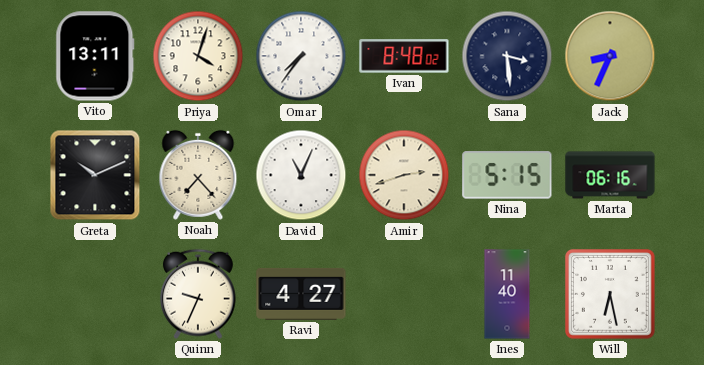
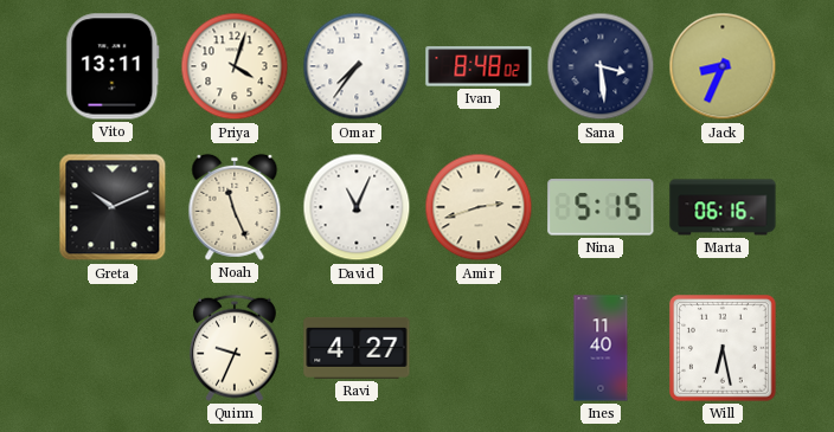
Noah: 7:23 -> 11:26 (235, 207)
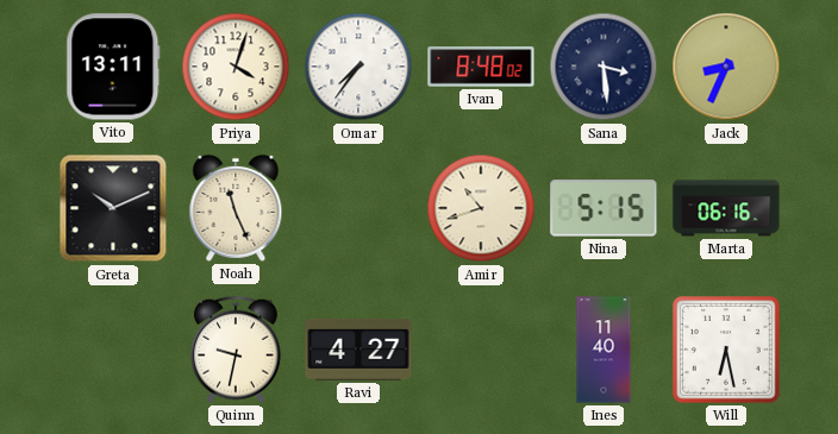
David: 11:04 -> none (357, 207)
Amir: 2:42 -> 10:42 (481, 208)
Quinn: 9:34 -> 9:32 (236, 350)
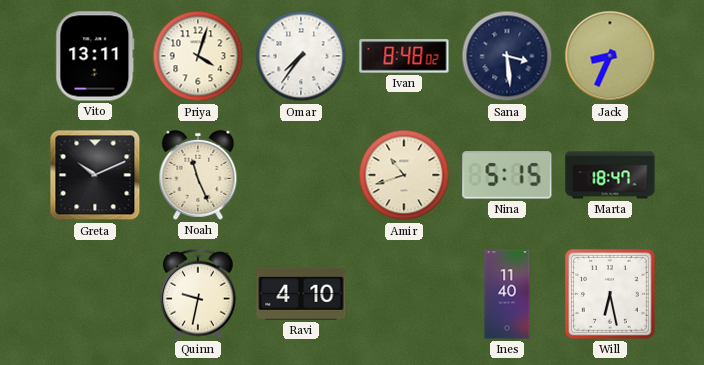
Marta: 06:16 -> 18:47 (610, 175)
Ravi: 4:27 -> 4:10 (301, 294)
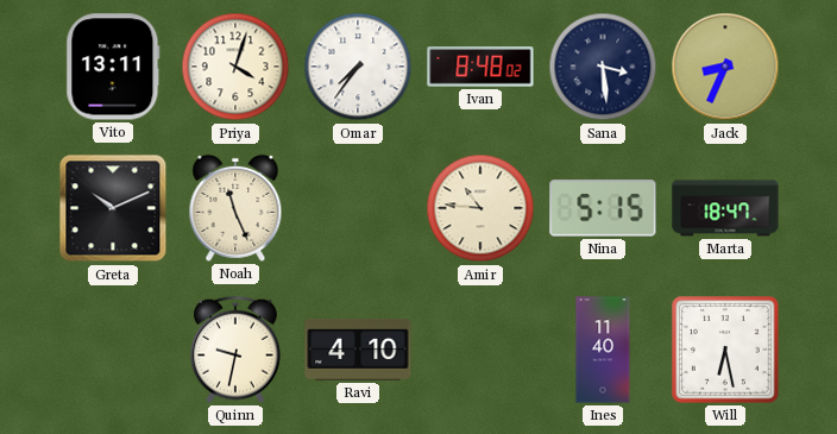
Amir: 10:42 -> 10:46 (480, 208)
